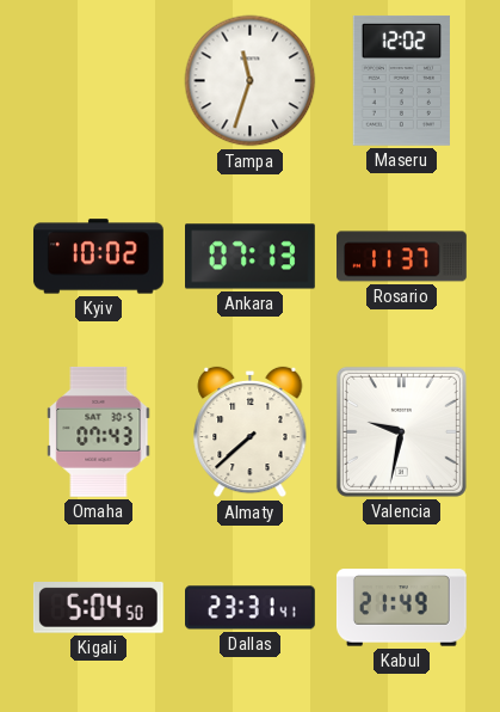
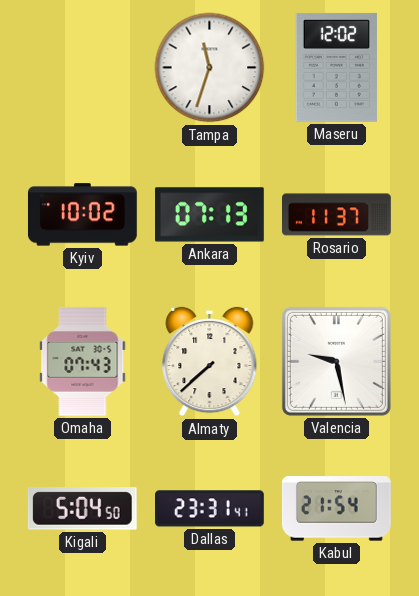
Valencia: 9:32 -> 9:28 (336, 361)
Kabul: 21:49 -> 21:54 (336, 509)
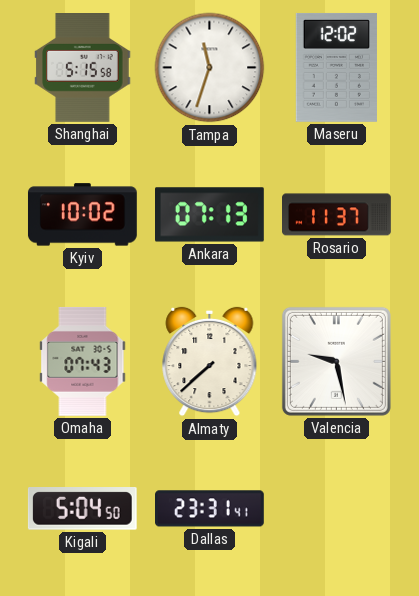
Shanghai: none -> 5:15 (83, 68)
Kabul: 21:54 -> none (336, 509)
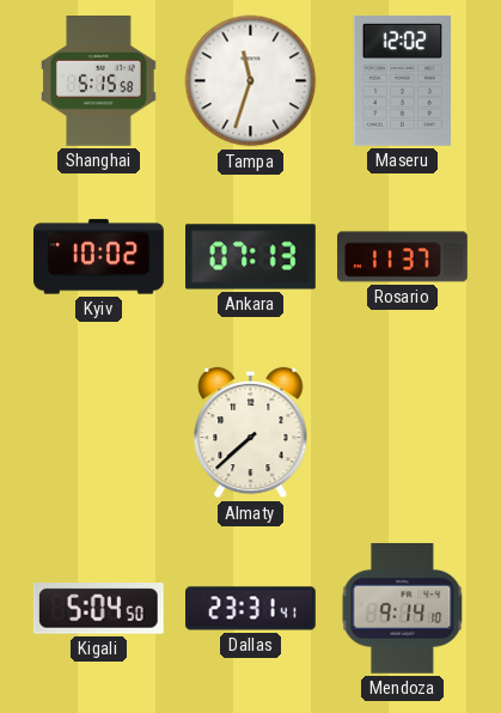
Omaha: 07:43 -> none (83, 362)
Valencia: 9:28 -> none (336, 361)
Mendoza: none -> 9:14 (403, 608)
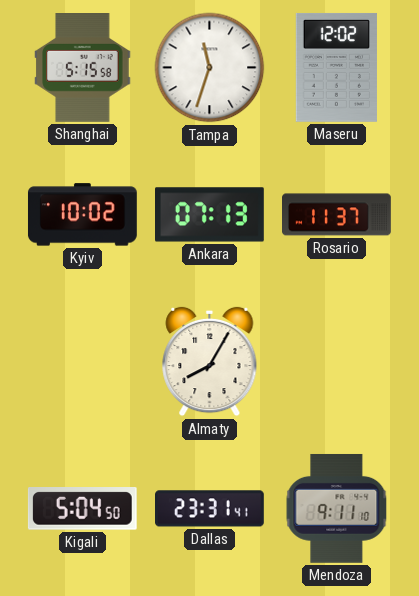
Almaty: 7:38 -> 8:05 (210, 362)
Mendoza: 9:14 -> 9:11 (337, 508)
